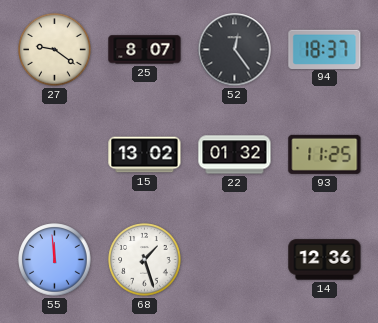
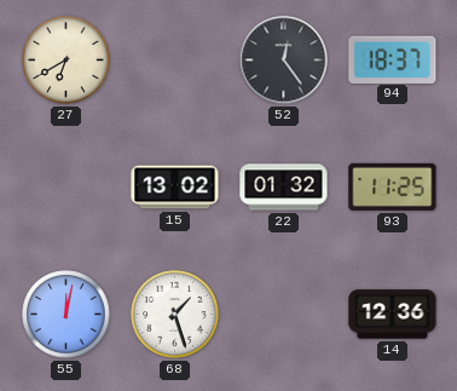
27: 9:21 -> 6:40 (66, 61)
25: 8:07 -> none (145, 50)
55: 11:59 -> 12:02 (66, 315)
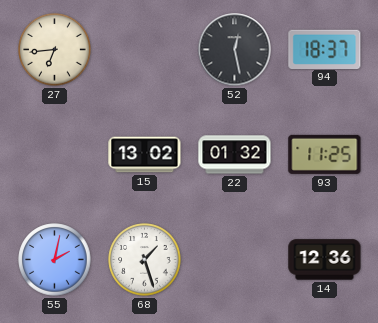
27: 6:40 -> 6:44 (55, 50)
52: 12:24 -> 12:28 (235, 50)
55: 12:02 -> 2:02 (55, 260)
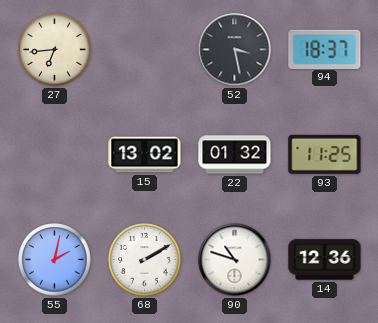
52: 12:28 -> 3:28 (235, 50)
68: 1:27 -> 2:10 (145, 260)
90: none -> 10:48 (235, 260)
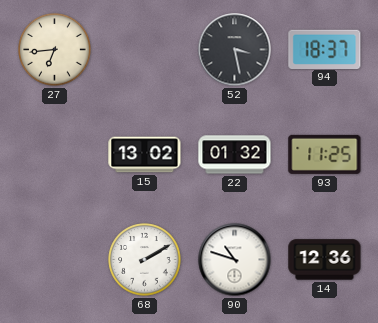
55: 2:02 -> none (55, 260)
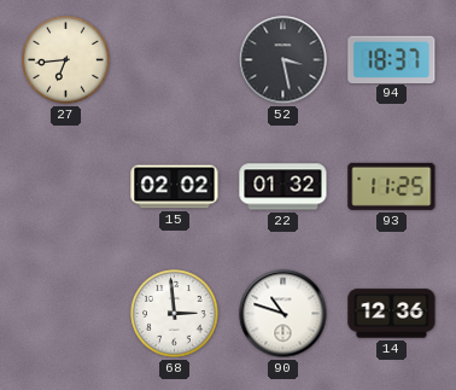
15: 13:02 -> 02:02 (175, 187)
68: 2:10 -> 2:59 (175, 314)
